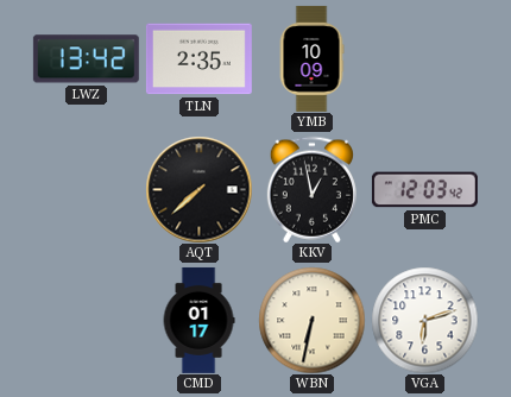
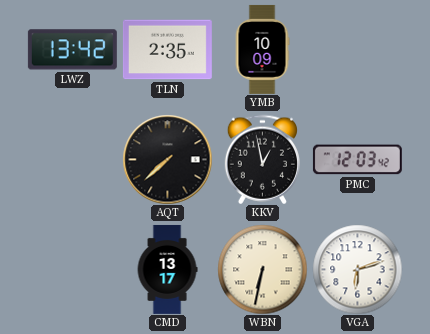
CMD: 01:17 -> 13:17 (167, 269)
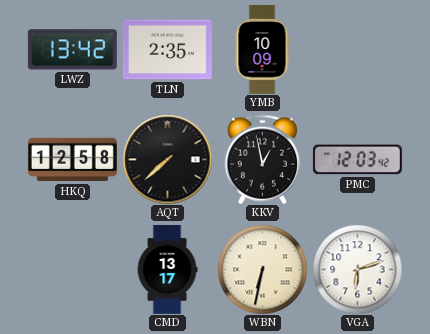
HKQ: none -> 12:58 (72, 160)
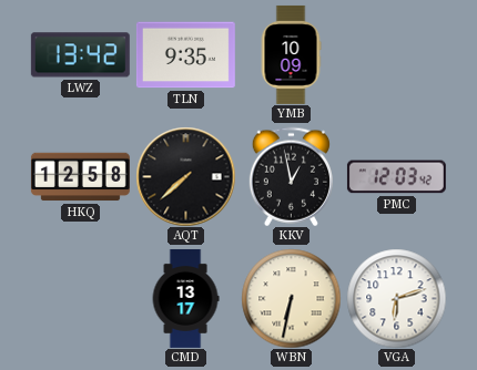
TLN: 2:35 -> 9:35 (185, 55)
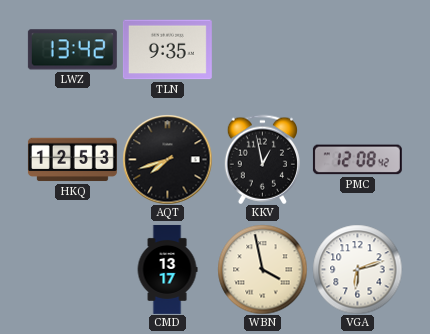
YMB: 10:09 -> none (291, 54)
HKQ: 12:58 -> 12:53 (72, 160)
AQT: 7:38 -> 7:42 (167, 159)
PMC: 12:03 -> 12:08 (357, 160)
WBN: 6:32 -> 3:58 (262, 269)
